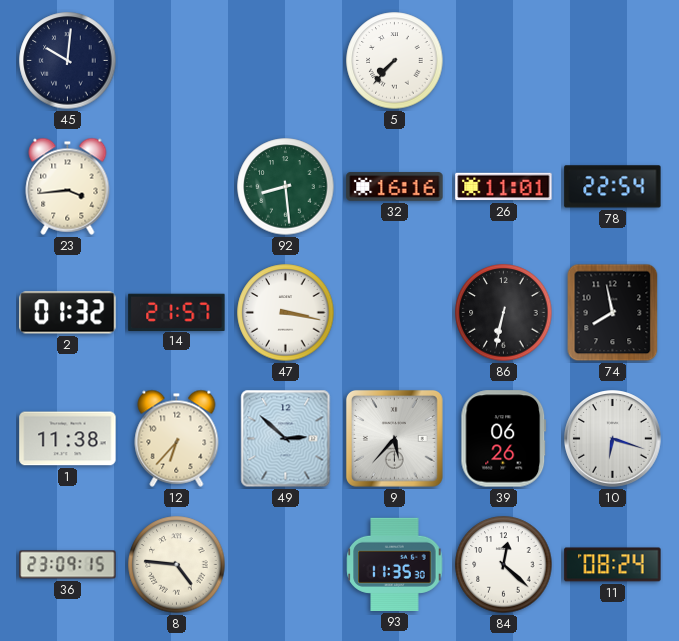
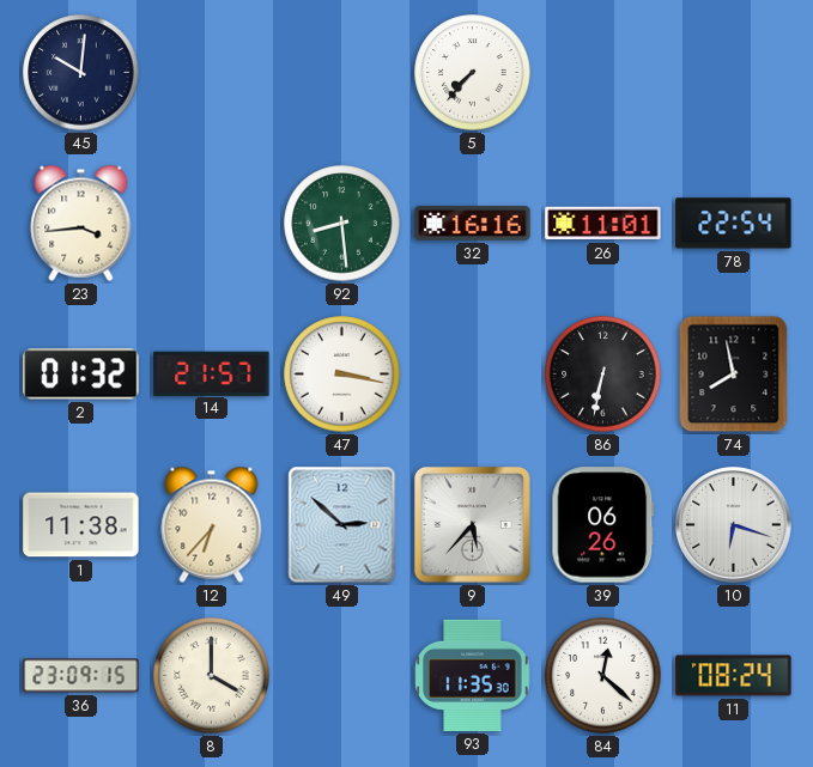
8: 4:46 -> 4:00 (212, 676)
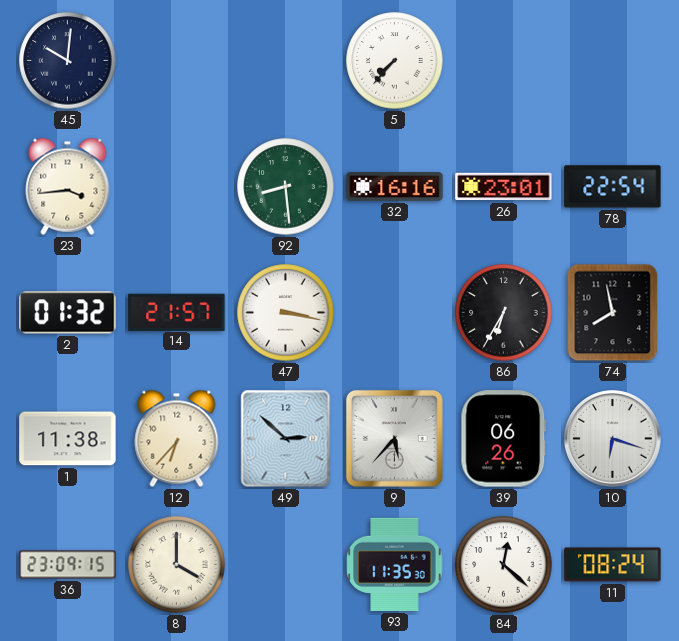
26: 11:01 -> 23:01 (504, 187)
86: 6:32 -> 6:35 (504, 313)
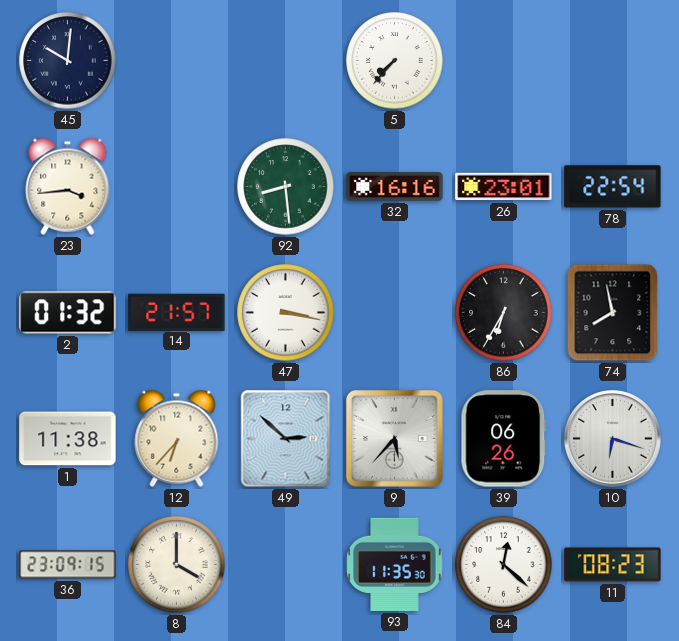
11: 08:24 -> 08:23 (613, 565)
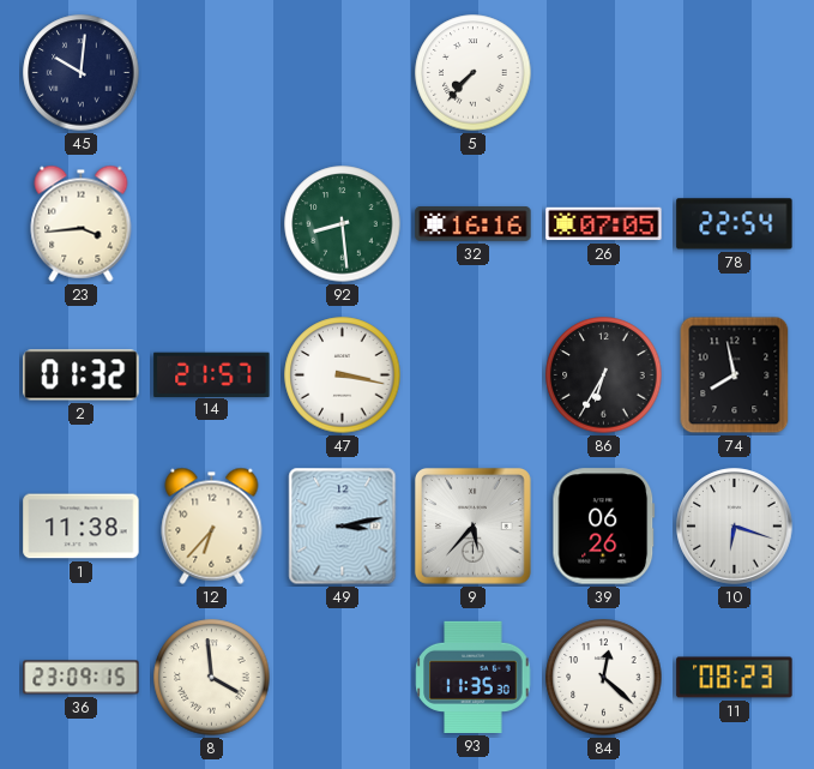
26: 23:01 -> 07:05 (604, 224)
49: 2:52 -> 3:13 (343, 527)
8: 4:00 -> 3:59 (212, 678)
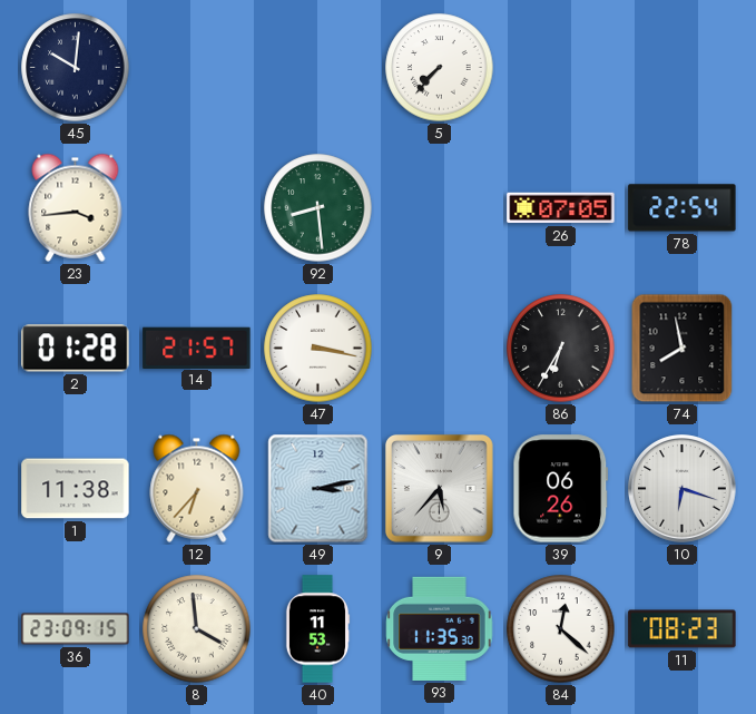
32: 16:16 -> none (474, 224)
2: 01:32 -> 01:28 (76, 349)
40: none -> 11:53 (317, 629)
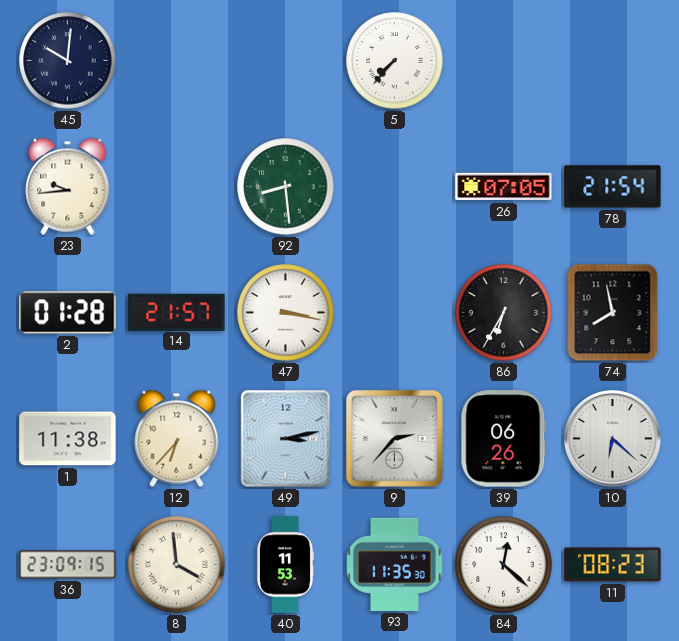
23: 3:44 -> 9:44 (68, 186)
78: 22:54 -> 21:54 (613, 187)
9: 5:37 -> 2:37 (395, 439)
10: 6:18 -> 6:22 (613, 439)
